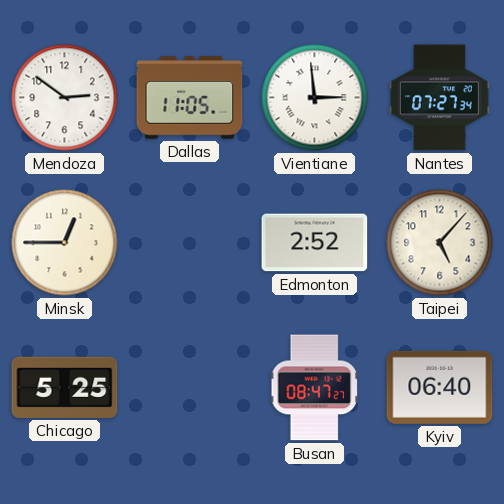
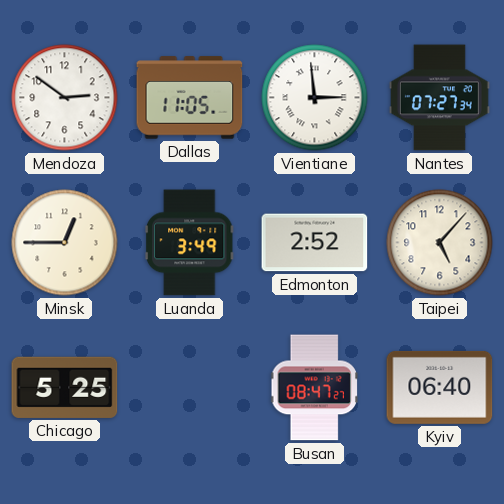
Luanda: none -> 3:49 (190, 243)
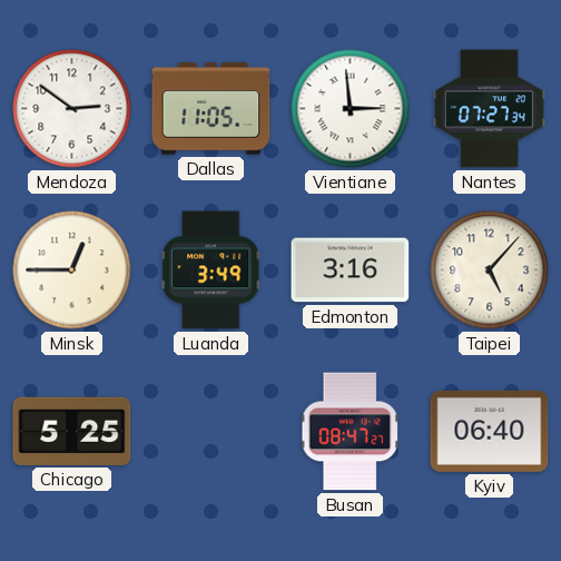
Edmonton: 2:52 -> 3:16 (351, 270)
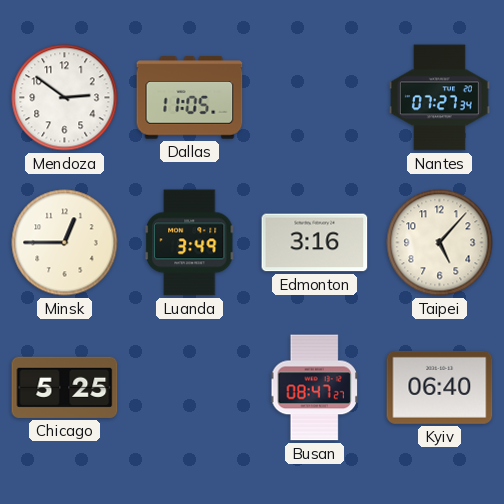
Vientiane: 2:59 -> none (351, 109)
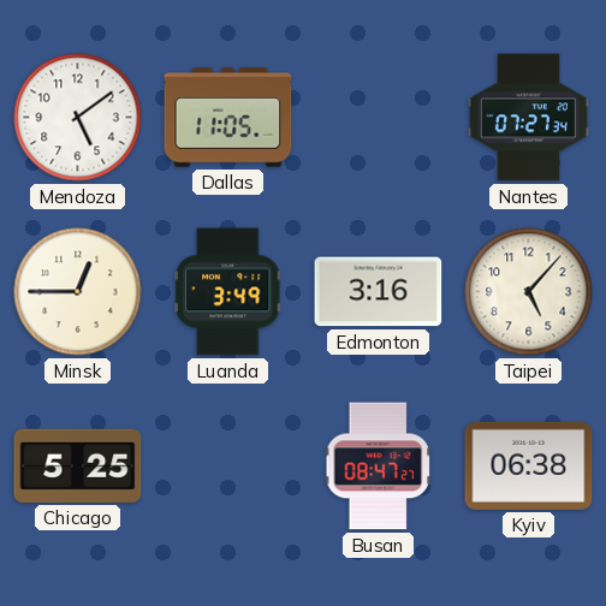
Mendoza: 2:51 -> 5:09 (78, 118)
Kyiv: 06:40 -> 06:38 (529, 465)
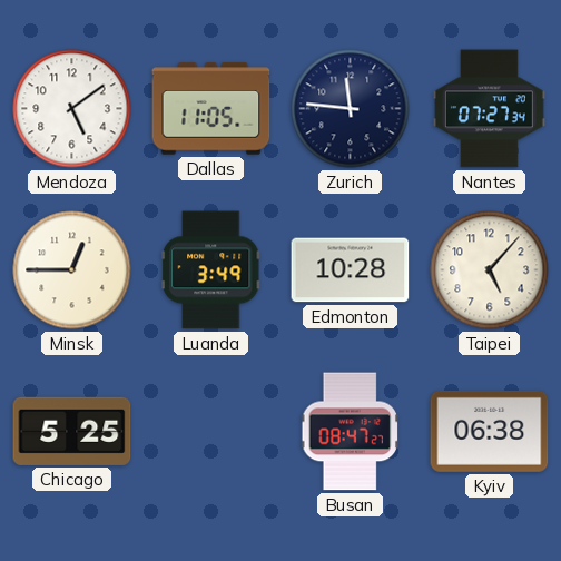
Zurich: none -> 11:46 (351, 109)
Edmonton: 3:16 -> 10:28 (351, 270)
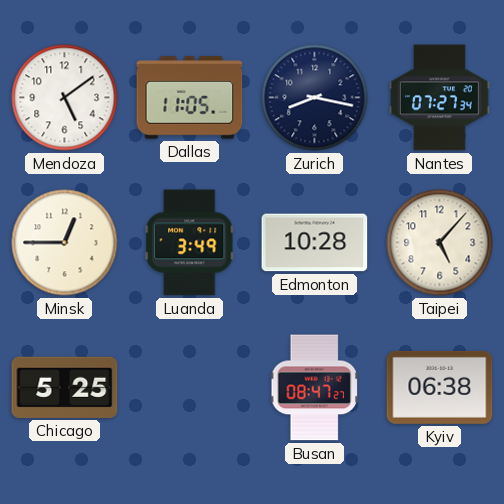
Zurich: 11:46 -> 8:17 (315, 98)
